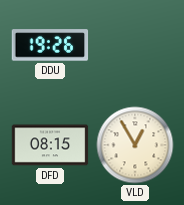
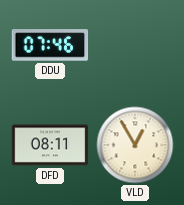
DDU: 19:26 -> 07:46 (50, 45)
DFD: 08:15 -> 08:11 (50, 145)
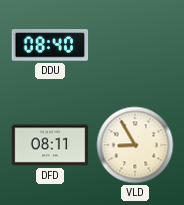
DDU: 07:46 -> 08:40 (50, 45)
VLD: 12:55 -> 8:55 (135, 145)
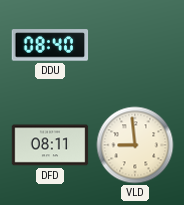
VLD: 8:55 -> 8:59 (135, 145)
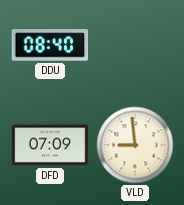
DFD: 08:11 -> 07:09 (50, 145)
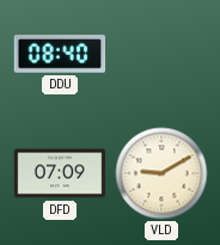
VLD: 8:59 -> 9:10 (161, 173)
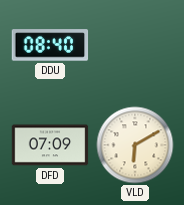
VLD: 9:10 -> 6:10 (135, 145)
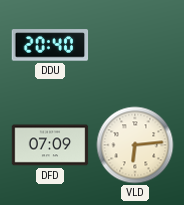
DDU: 08:40 -> 20:40 (50, 45)
VLD: 6:10 -> 6:14 (135, 145)
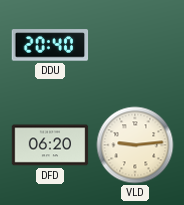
DFD: 07:09 -> 06:20 (50, 145)
VLD: 6:14 -> 9:14 (135, 145)
